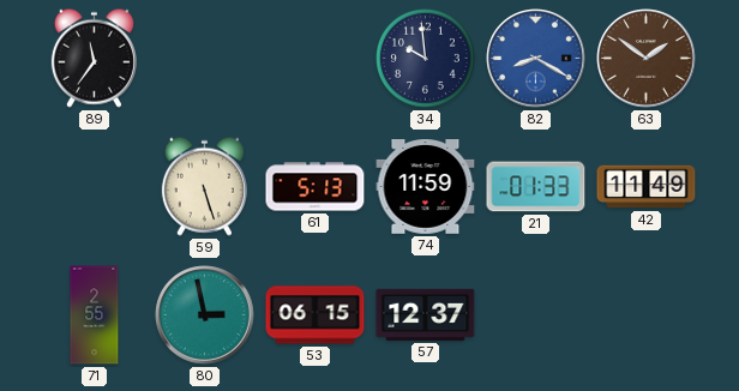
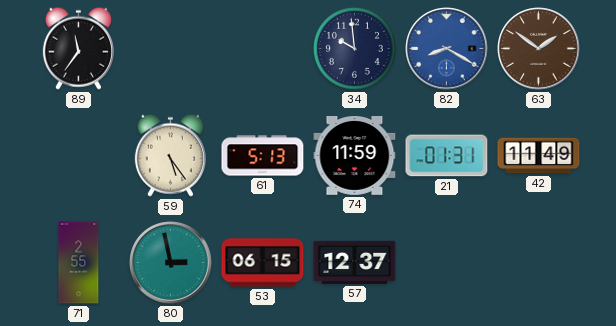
59: 5:27 -> 5:24 (170, 155)
21: 01:33 -> 01:31 (447, 156)
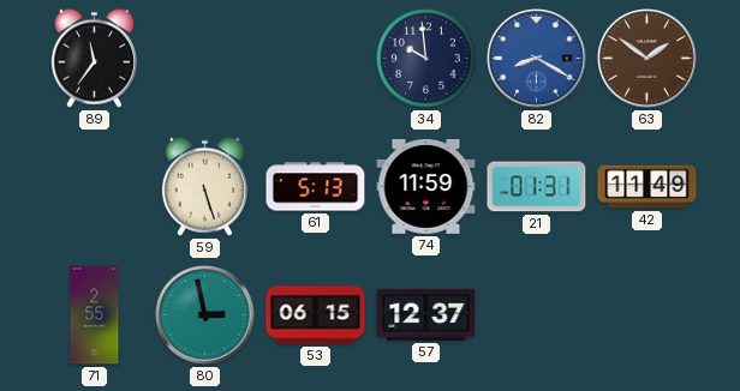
59: 5:24 -> 5:27 (204, 186)
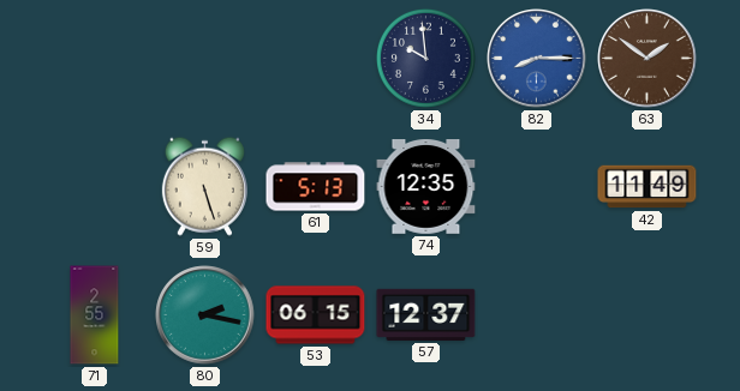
89: 11:36 -> none (94, 58)
82: 8:20 -> 8:15 (537, 59)
74: 11:59 -> 12:35 (426, 187)
21: 01:31 -> none (537, 187)
80: 2:58 -> 2:17 (205, 315)
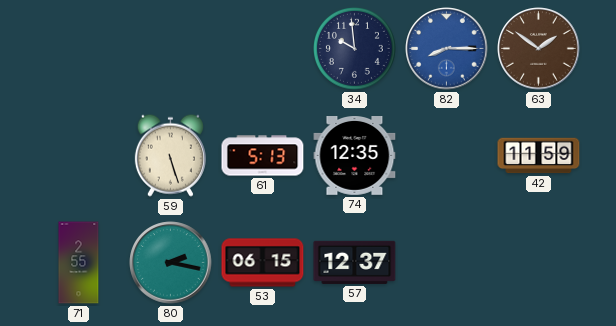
42: 11:49 -> 11:59 (539, 156)
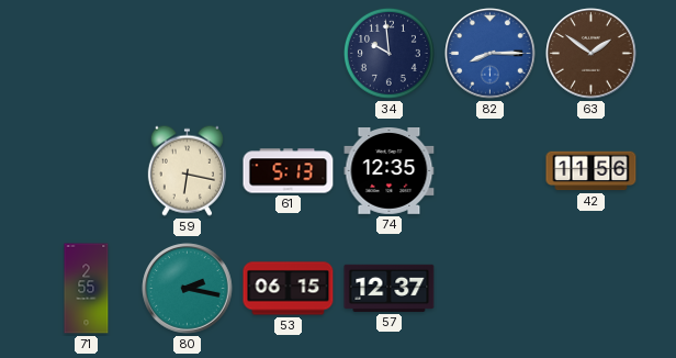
59: 5:27 -> 6:17 (187, 170)
42: 11:59 -> 11:56 (591, 171)
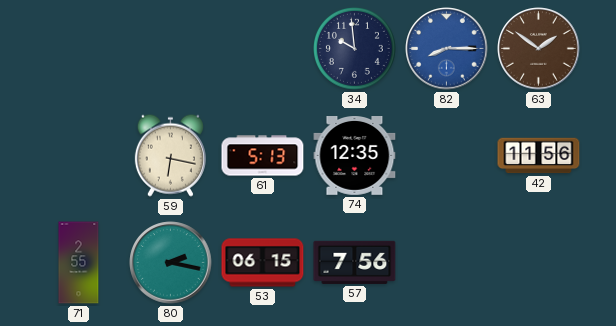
57: 12:37 -> 7:56 (355, 262)
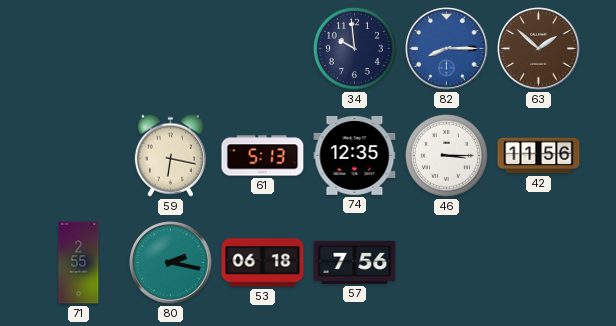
63: 1:51 -> 1:52 (539, 49)
46: none -> 3:15 (446, 155)
53: 06:15 -> 06:18 (263, 263)
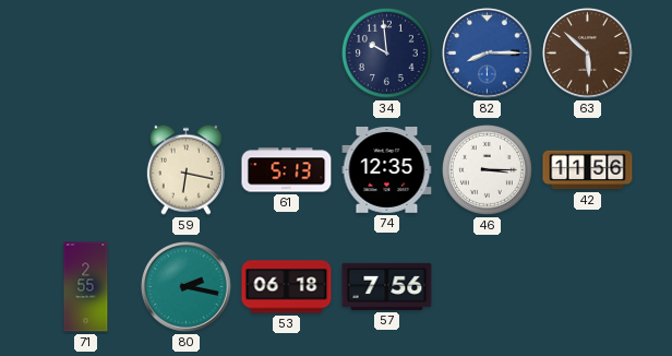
63: 1:52 -> 5:52 (588, 54)
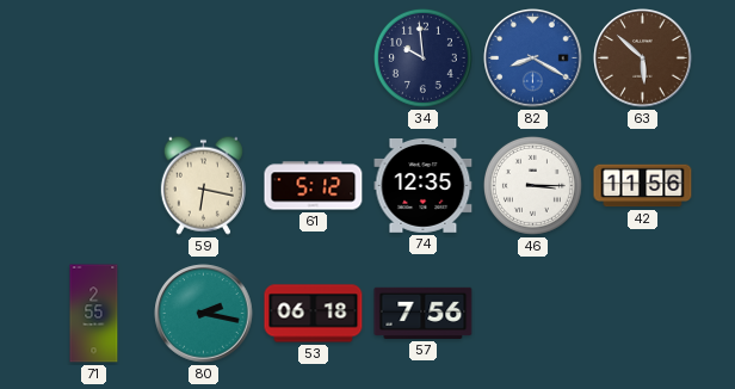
82: 8:15 -> 8:20 (533, 58)
61: 5:13 -> 5:12 (314, 186)
